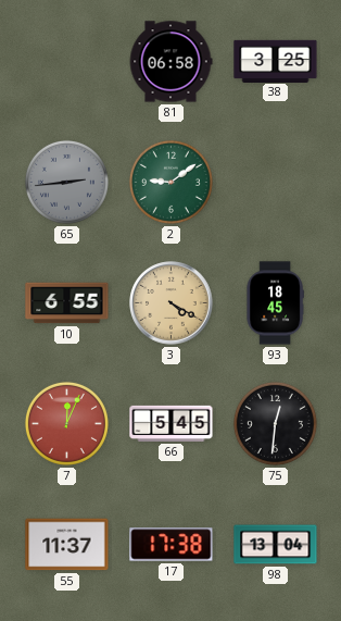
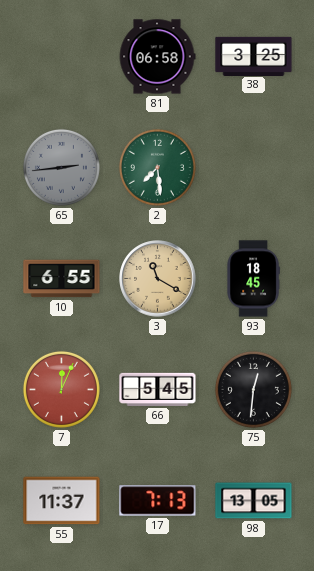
2: 9:09 -> 7:29 (157, 167)
3: 4:20 -> 11:20 (158, 279)
17: 17:38 -> 7:13 (158, 501)
98: 13:04 -> 13:05 (254, 501)
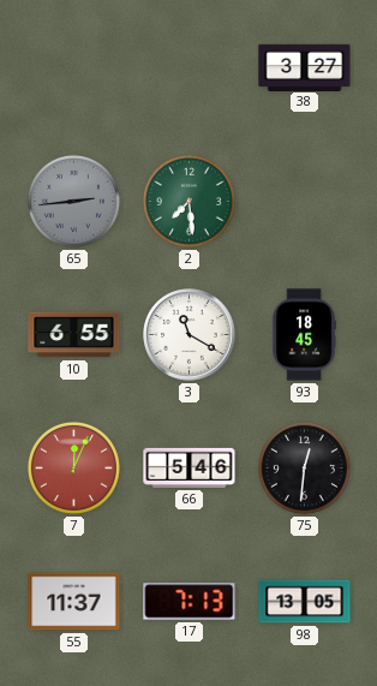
81: 06:58 -> none (157, 57)
38: 3:25 -> 3:27 (305, 67)
3 dial: champagne -> white (190, 335)
66: 5:45 -> 5:46 (190, 467)
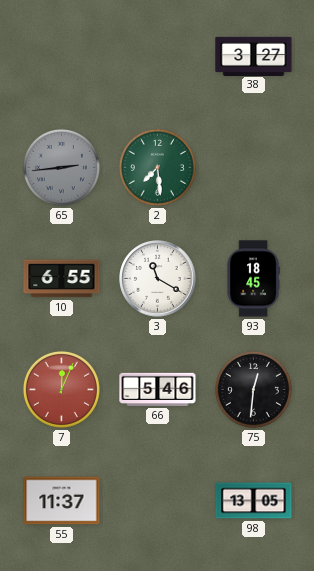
17: 7:13 -> none (190, 602)
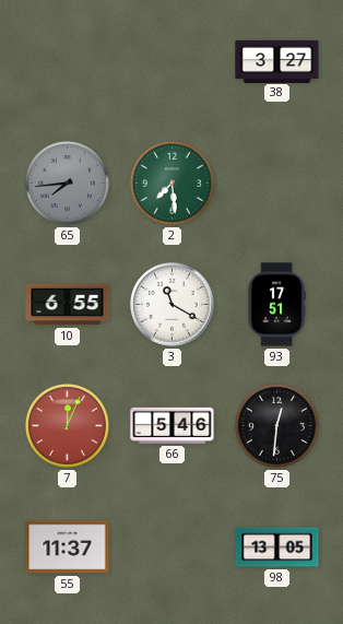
65: 2:44 -> 7:44 (67, 183)
93: 18:45 -> 17:51 (276, 305)
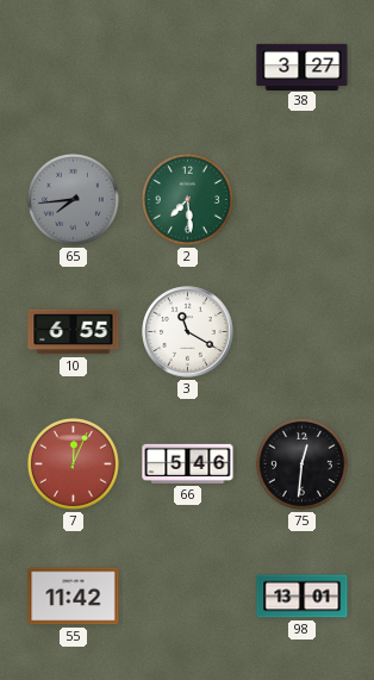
93: 17:51 -> none (276, 305)
55: 11:37 -> 11:42 (74, 597)
98: 13:05 -> 13:01 (303, 597)
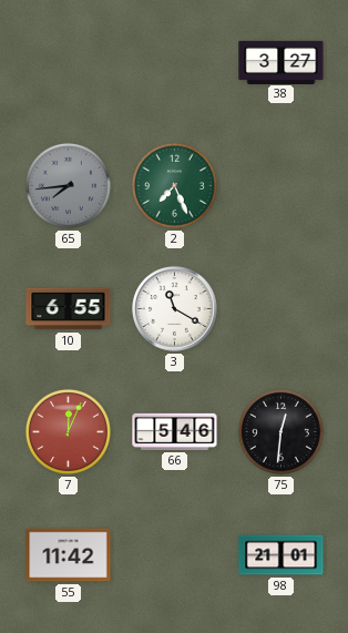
2: 7:29 -> 7:26 (174, 185)
98: 13:01 -> 21:01 (282, 555)
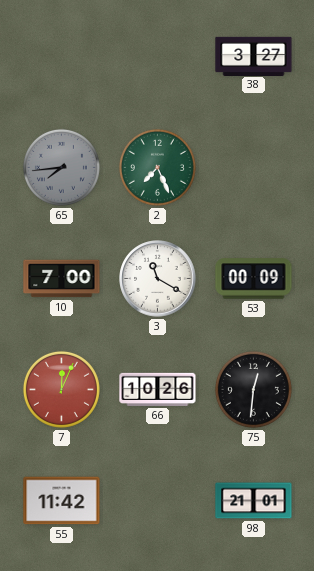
10: 6:55 -> 7:00 (62, 279)
53: none -> 00:09 (254, 279)
66: 5:46 -> 10:26 (158, 389)
